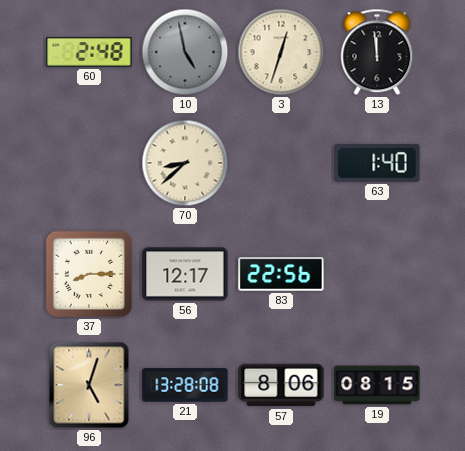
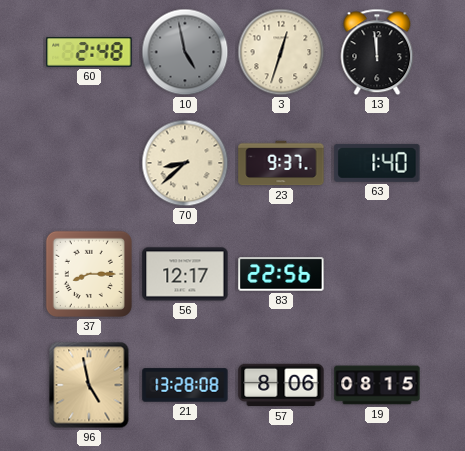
23: none -> 9:37 (281, 163)
96: 5:03 -> 4:58 (89, 385)
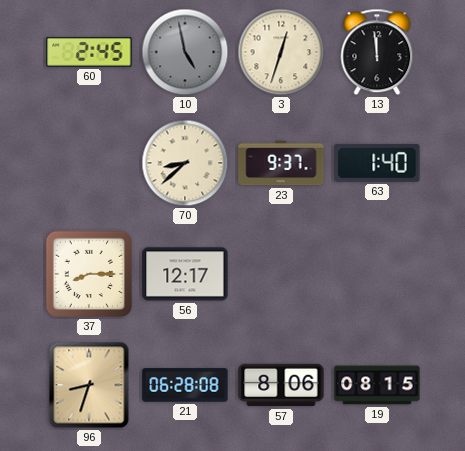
60: 2:48 -> 2:45 (89, 53)
83: 22:56 -> none (281, 274)
96: 4:58 -> 8:33 (89, 385)
21: 13:28 -> 06:28 (185, 385)
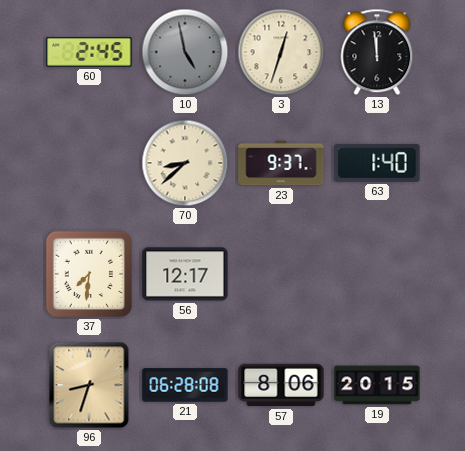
37: 8:15 -> 7:31 (89, 274)
19: 08:15 -> 20:15 (377, 385)
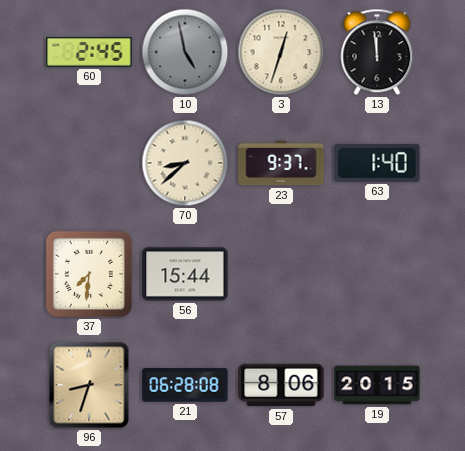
56: 12:17 -> 15:44 (185, 274)
